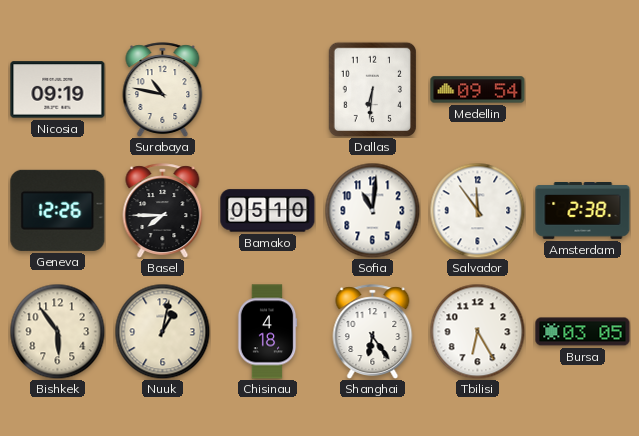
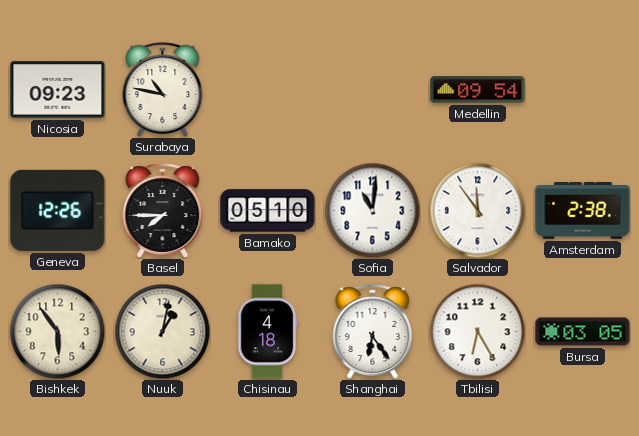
Nicosia: 09:19 -> 09:23 (58, 90)
Dallas: 6:31 -> none (372, 89)
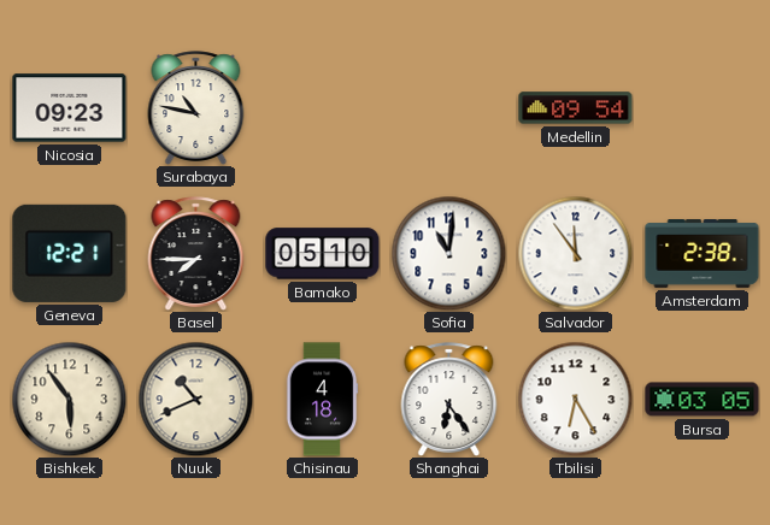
Geneva: 12:26 -> 12:21 (70, 253)
Nuuk: 1:02 -> 10:41 (195, 399)
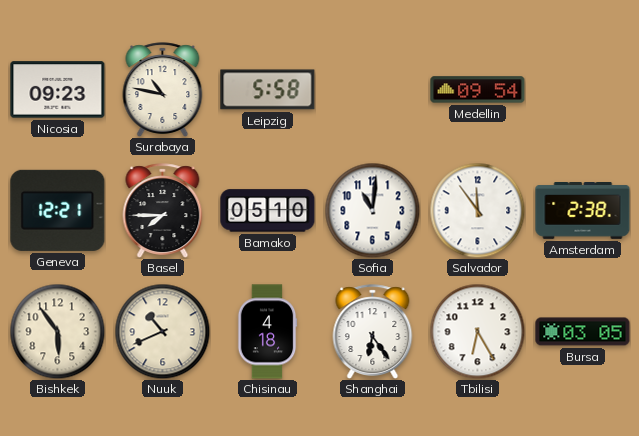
Leipzig: none -> 5:58 (268, 90)
